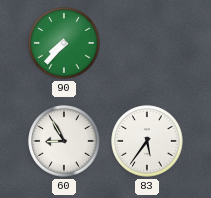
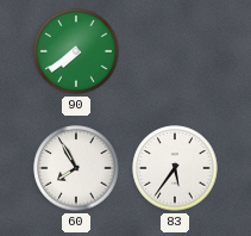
90: 7:37 -> 7:39 (76, 51)
60: 8:55 -> 7:55 (76, 168)
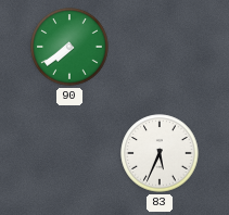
60: 7:55 -> none (76, 168)
83: 5:36 -> 5:34 (160, 153)
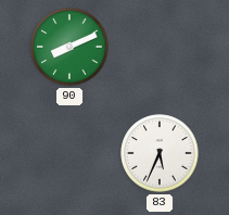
90: 7:39 -> 8:11 (69, 47)
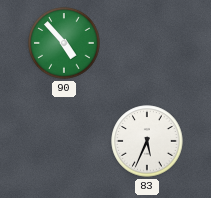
90: 8:11 -> 4:53 (64, 43)
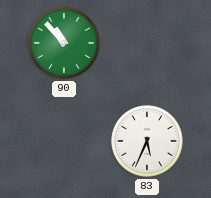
90: 4:53 -> 10:53 (64, 43)
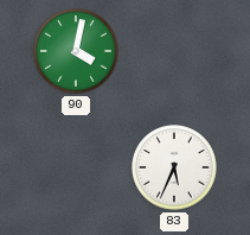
90: 10:53 -> 4:02 (76, 51)
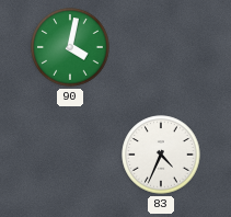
83: 5:34 -> 4:34 (161, 155)
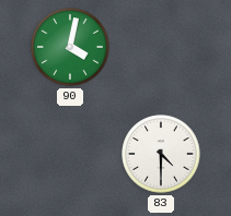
83: 4:34 -> 4:30 (161, 154)
